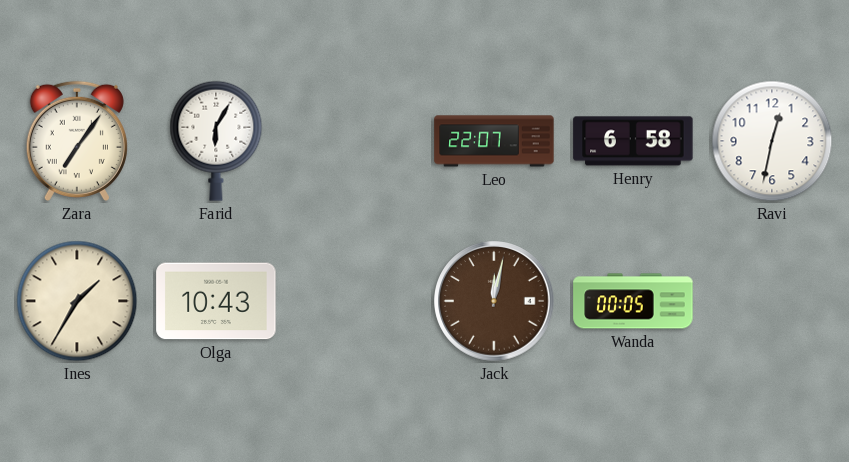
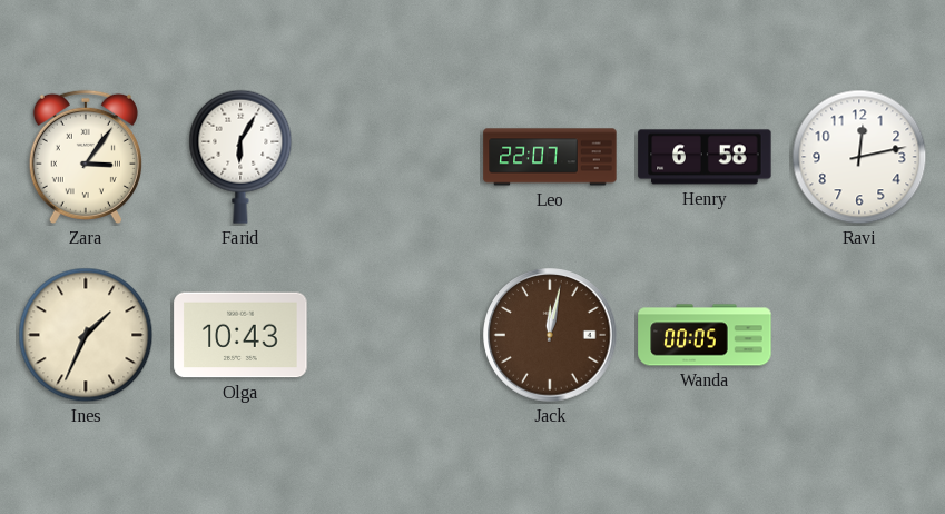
Zara: 7:06 -> 3:06 (86, 157)
Ravi: 12:32 -> 12:13 (859, 157)
Ines: 1:35 -> 1:34 (86, 335)
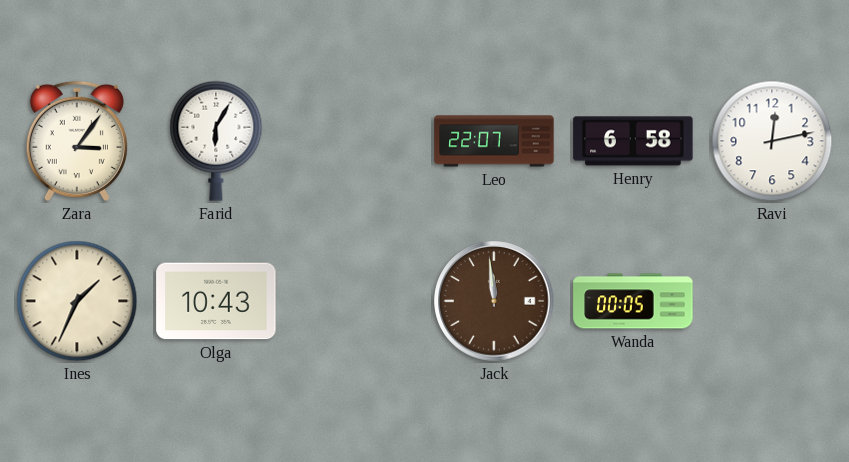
Jack: 12:02 -> 11:59 (494, 301)
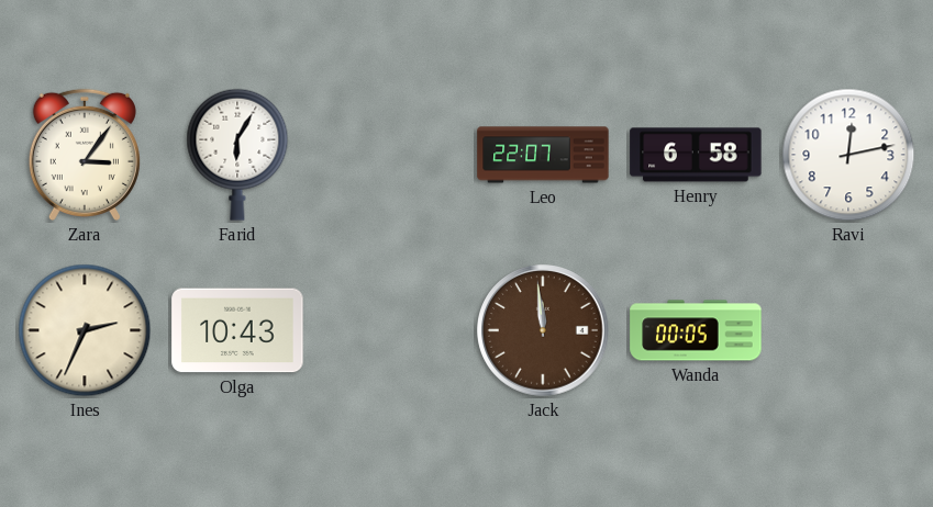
Ines: 1:34 -> 2:34 (85, 330)
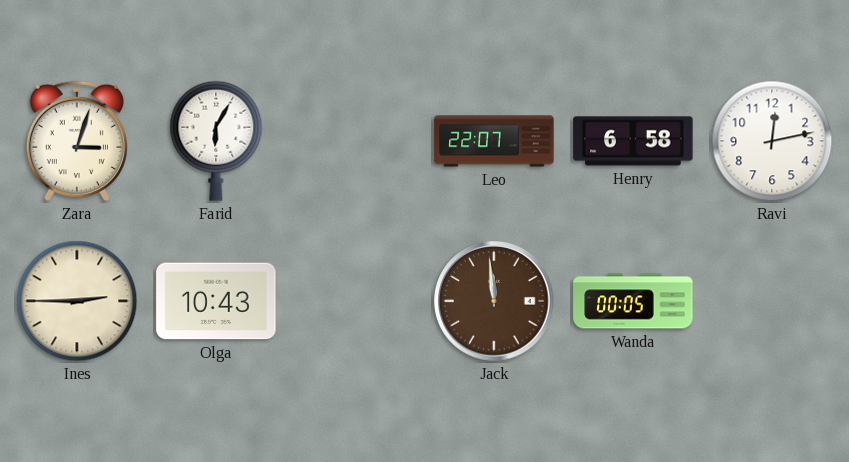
Zara: 3:06 -> 3:03 (77, 141)
Ines: 2:34 -> 2:45 (77, 301)
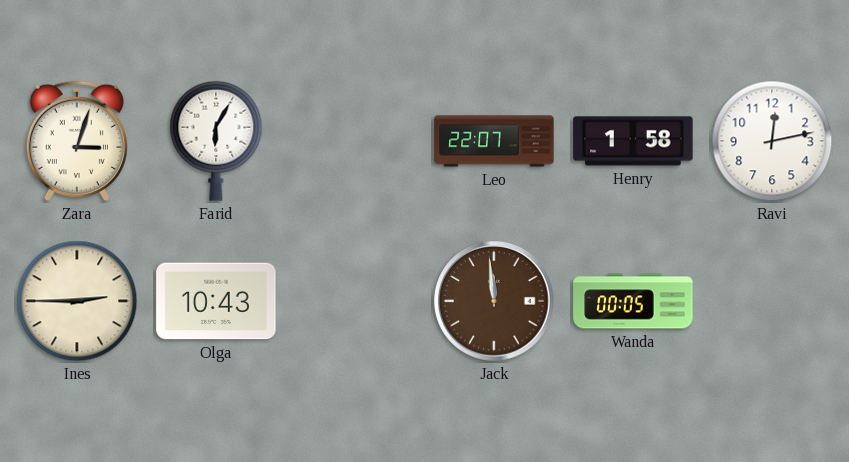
Henry: 6:58 -> 1:58 (633, 141)
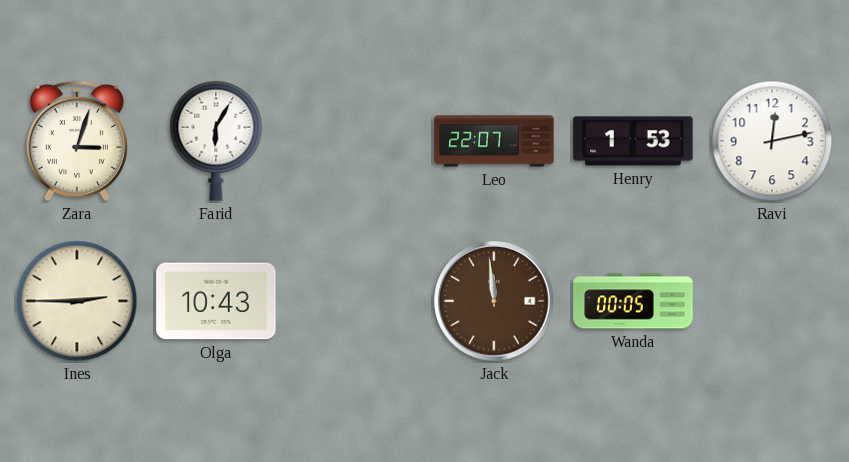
Henry: 1:58 -> 1:53 (633, 141)
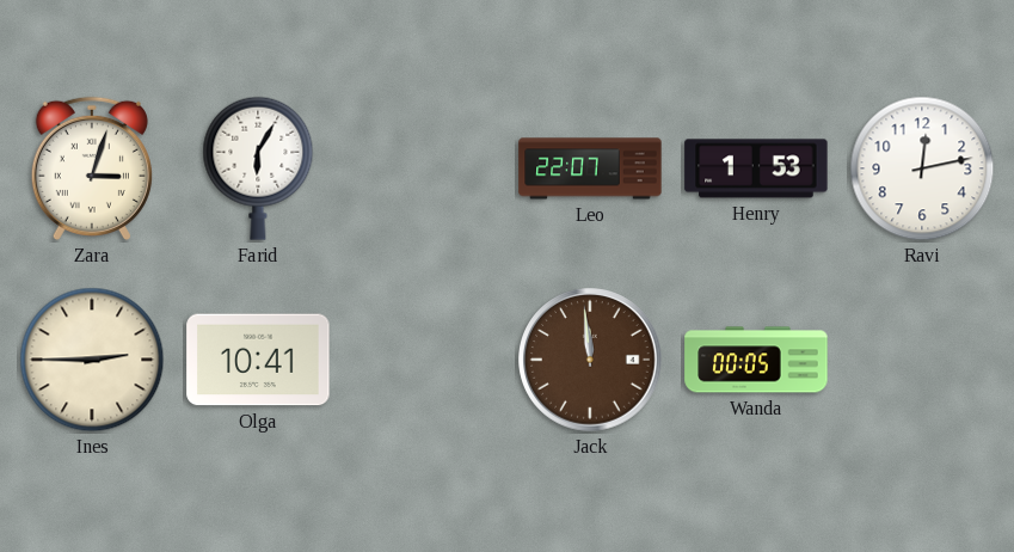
Olga: 10:43 -> 10:41 (258, 360)
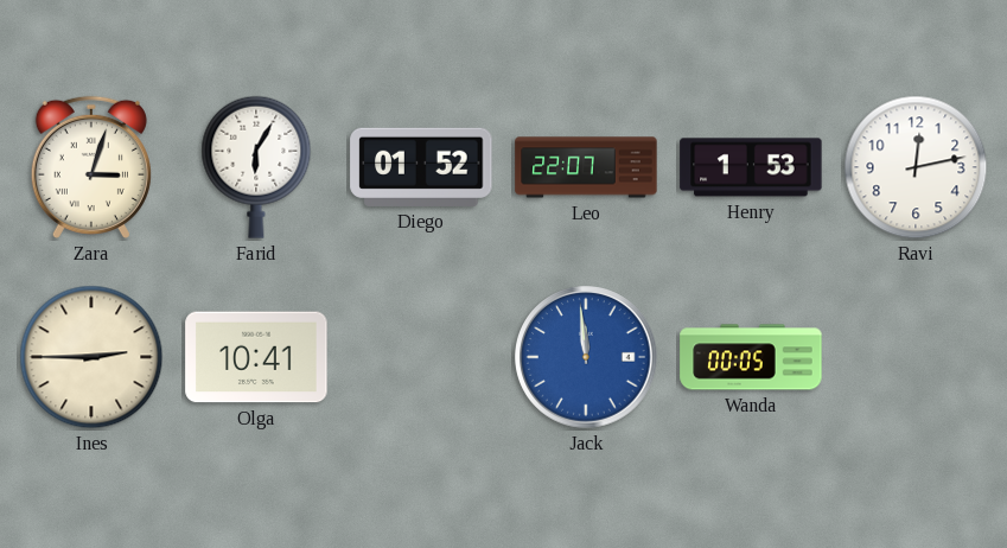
Diego: none -> 01:52 (421, 167)
Jack dial: brown -> blue (586, 357)
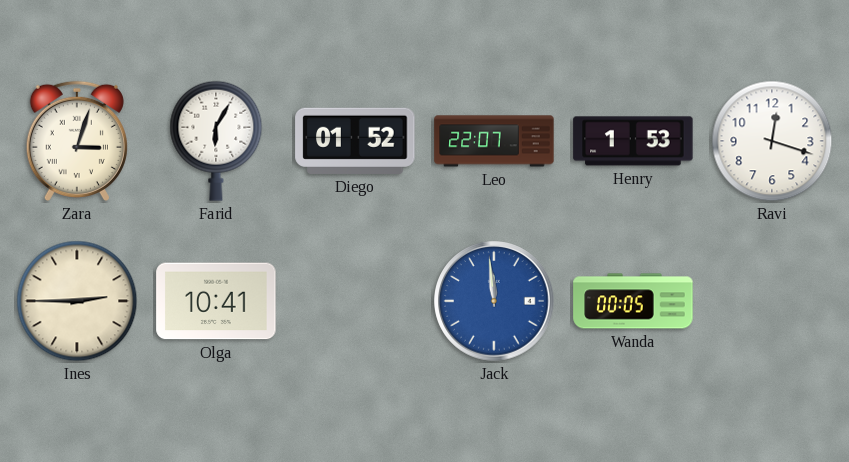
Ravi: 12:13 -> 12:18 (772, 141)
